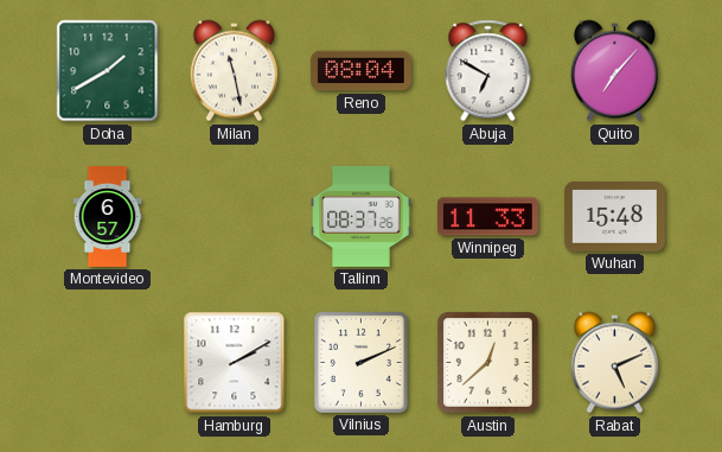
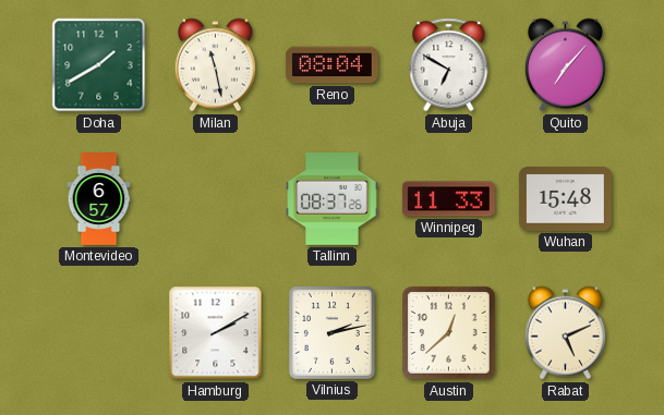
Vilnius: 2:11 -> 2:13 (331, 332)
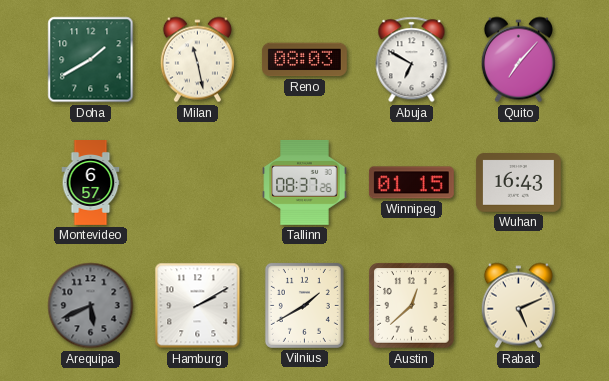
Reno: 08:04 -> 08:03 (304, 60)
Winnipeg: 11:33 -> 01:15 (411, 183)
Wuhan: 15:48 -> 16:43 (518, 183)
Arequipa: none -> 5:41 (91, 306)
Vilnius: 2:13 -> 1:40 (304, 305)
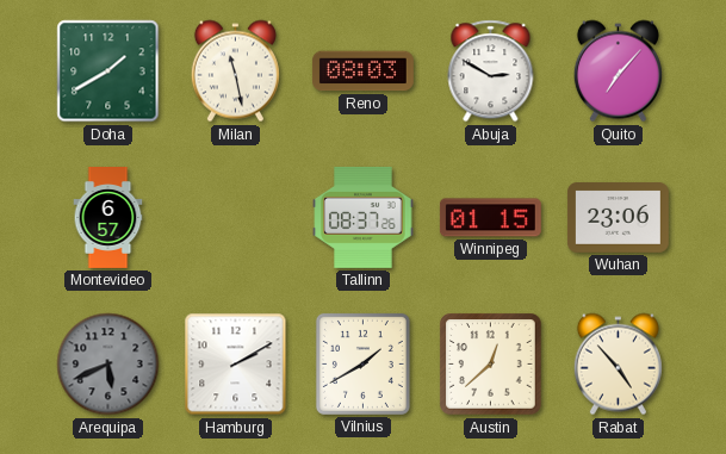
Abuja: 6:50 -> 2:50 (491, 71)
Wuhan: 16:43 -> 23:06 (618, 218)
Rabat: 5:11 -> 4:53 (618, 365)
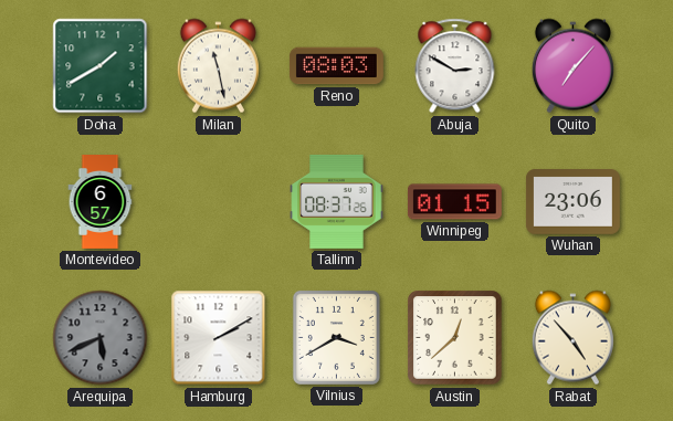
Vilnius: 1:40 -> 3:40 (336, 337)
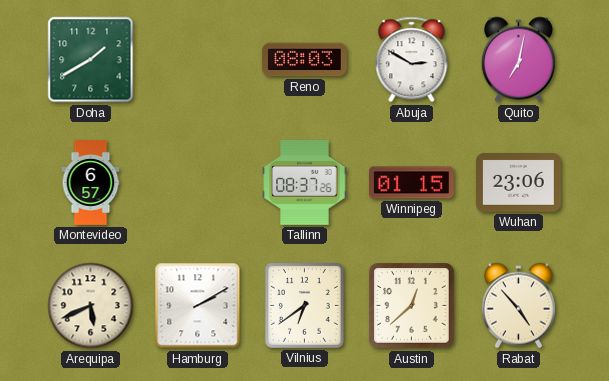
Milan: 11:28 -> none (218, 66)
Quito: 7:07 -> 7:02 (518, 60)
Arequipa dial: grey -> cream (91, 306)
Vilnius: 3:40 -> 6:39 (304, 305)
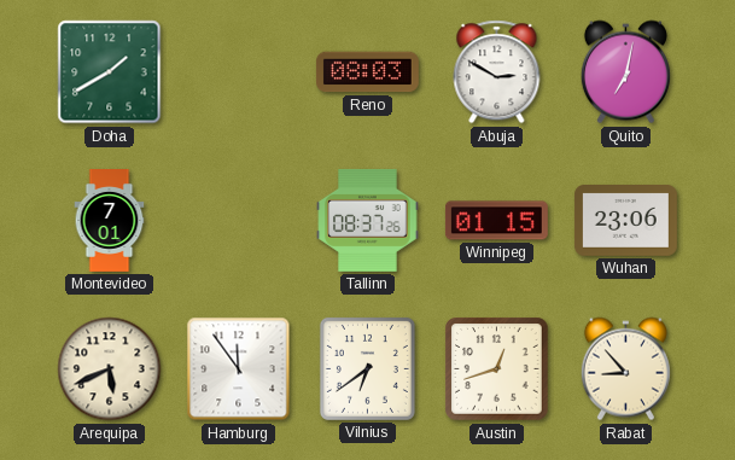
Montevideo: 6:57 -> 7:01 (110, 221)
Hamburg: 2:10 -> 11:54 (239, 369)
Austin: 12:38 -> 12:42 (497, 369)
Rabat: 4:53 -> 8:53 (625, 369)
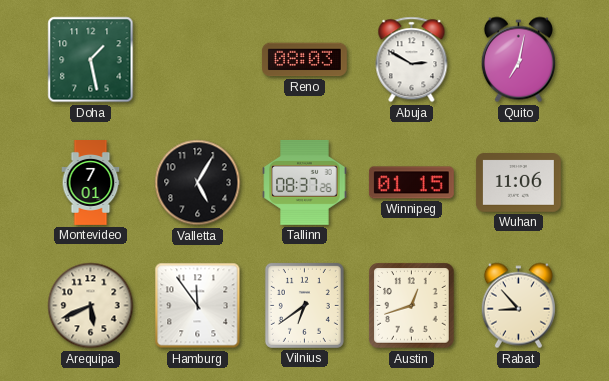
Doha: 1:40 -> 1:28 (91, 60)
Valletta: none -> 5:05 (198, 183)
Wuhan: 23:06 -> 11:06 (518, 183)
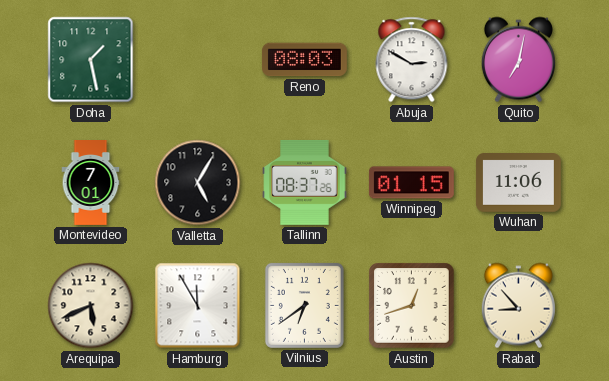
Hamburg: 11:54 -> 11:55 (198, 306)
